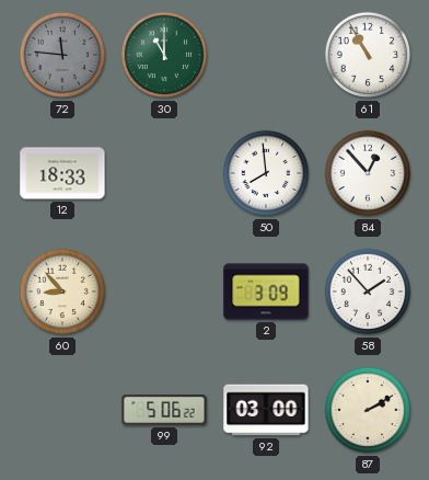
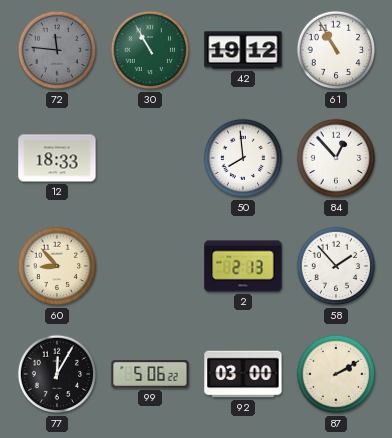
30: 11:00 -> 10:55 (150, 50)
42: none -> 19:12 (243, 50)
2: 3:09 -> 2:13 (243, 266)
77: none -> 12:05 (57, 374)
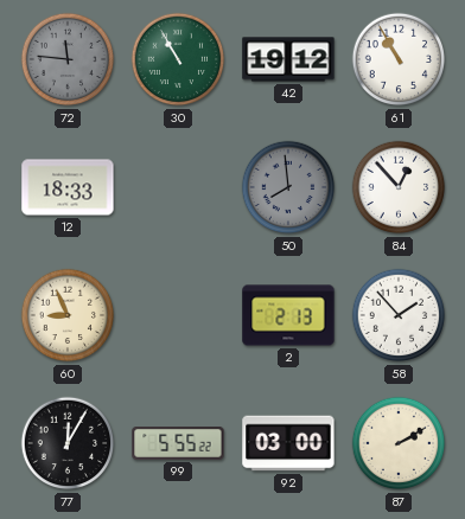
50 dial: white -> grey (288, 187)
60: 8:53 -> 8:56 (68, 315)
99: 5:06 -> 5:55 (178, 444)
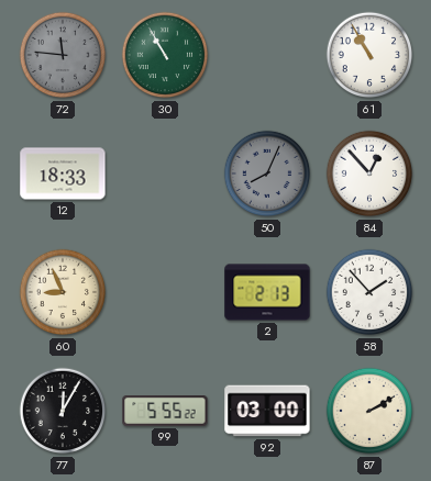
42: 19:12 -> none (288, 59)
50: 7:59 -> 8:04 (267, 174)
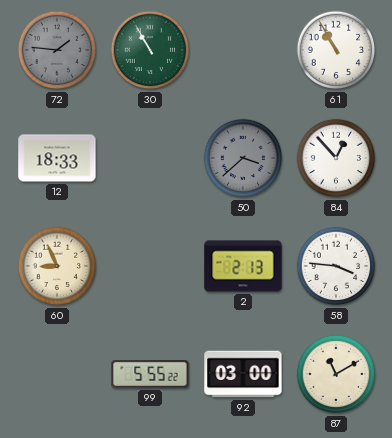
72: 11:46 -> 1:46 (57, 50)
50: 8:04 -> 3:38 (243, 158)
58: 1:53 -> 3:46 (336, 266)
77: 12:05 -> none (63, 411)
87: 2:10 -> 11:10 (336, 374)
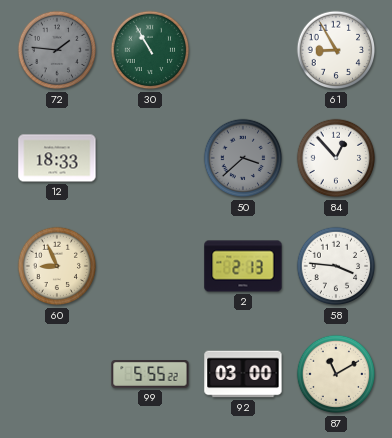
61: 10:55 -> 8:55 (336, 50)
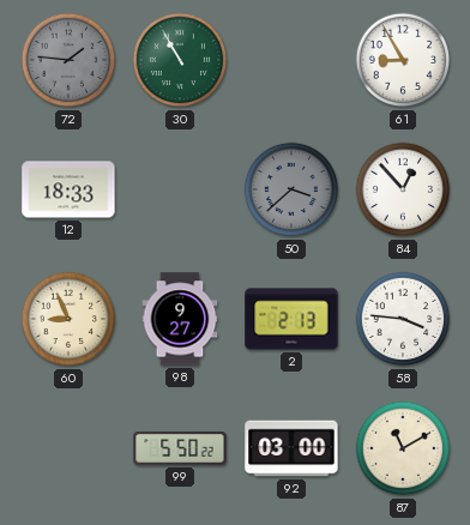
98: none -> 9:27 (180, 319)
99: 5:55 -> 5:50 (180, 449)
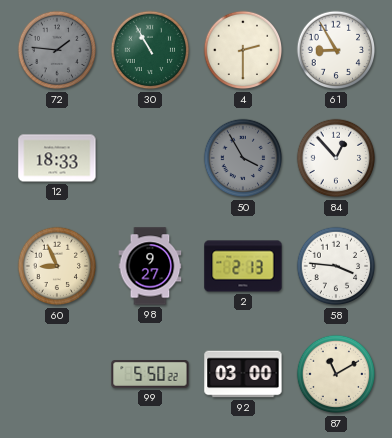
4: none -> 2:30 (243, 50)
50: 3:38 -> 3:55 (243, 158)
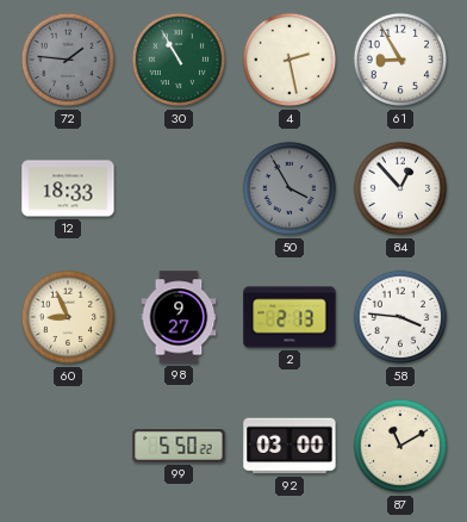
4: 2:30 -> 2:28 (289, 60)
